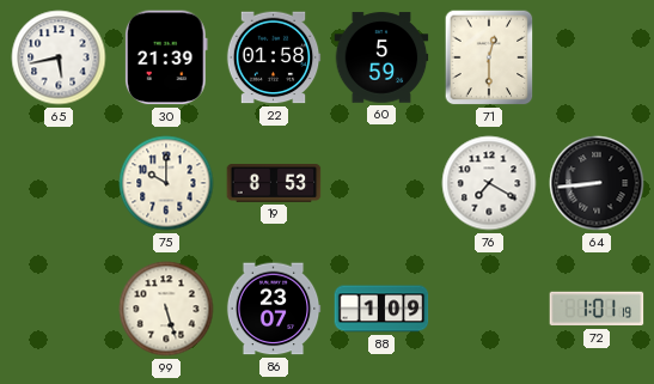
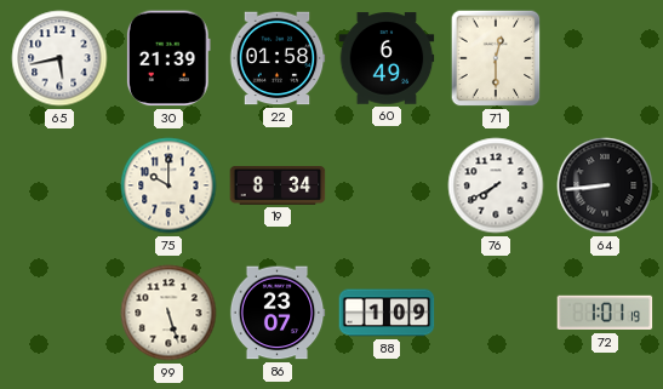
60: 5:59 -> 6:49 (387, 58)
19: 8:53 -> 8:34 (278, 187)
76: 7:20 -> 7:40 (496, 185)
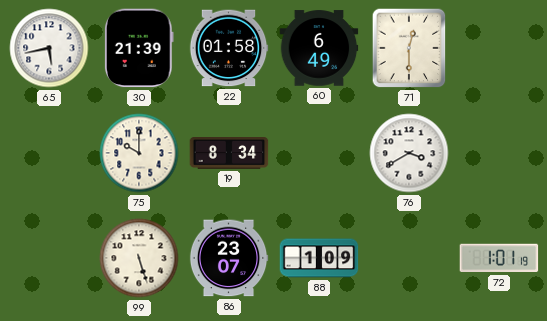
76: 7:40 -> 3:40 (409, 153)
64: 8:44 -> none (605, 185)
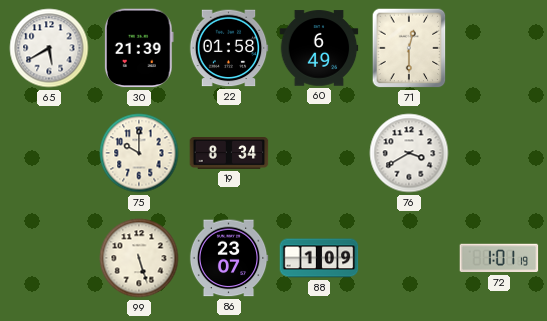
65: 5:43 -> 5:40 (49, 48)
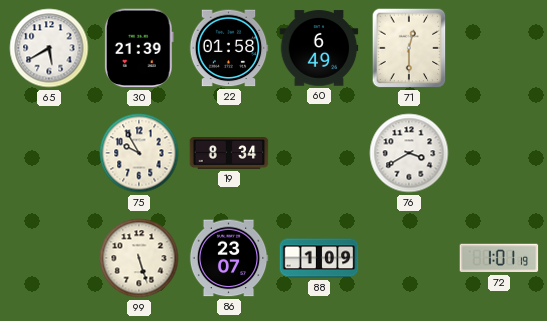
75: 10:00 -> 9:55 (139, 153)
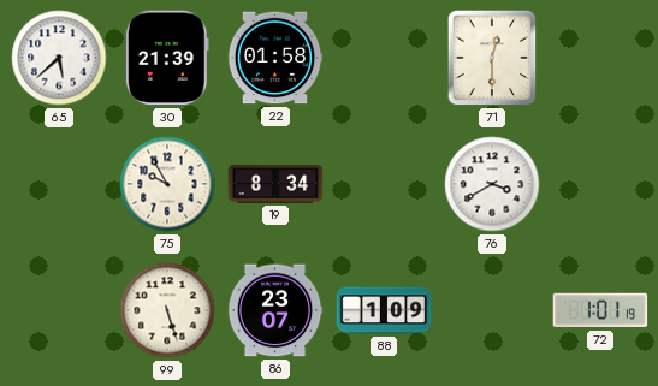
65: 5:40 -> 5:38 (59, 58)
60: 6:49 -> none (319, 48)
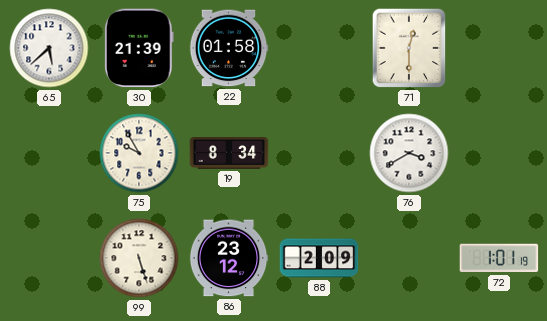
86: 23:07 -> 23:12 (229, 258)
88: 1:09 -> 2:09 (319, 258)
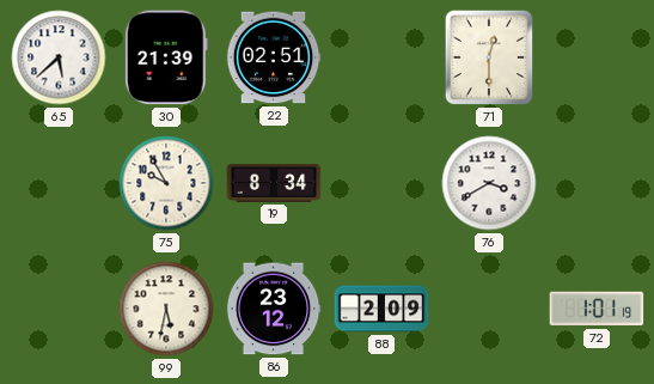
22: 01:58 -> 02:51 (274, 57)
99: 5:27 -> 5:32 (166, 309)
